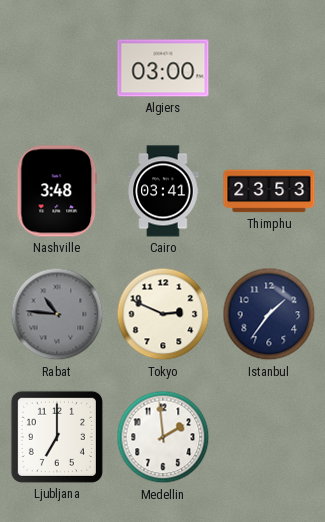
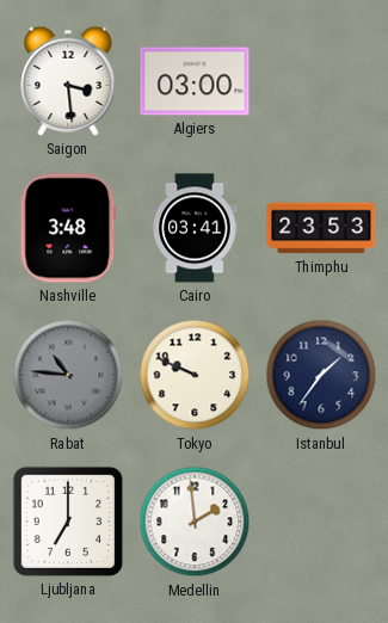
Saigon: none -> 3:29 (68, 81)
Tokyo: 2:49 -> 9:49 (195, 375)
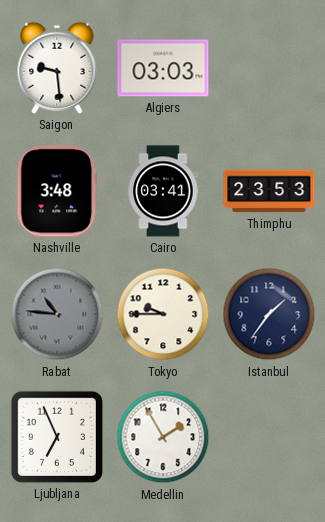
Saigon: 3:29 -> 9:29 (57, 68)
Algiers: 03:00 -> 03:03 (163, 68)
Tokyo: 9:49 -> 9:45 (163, 314)
Ljubljana: 7:00 -> 6:56 (57, 437)
Medellin: 1:59 -> 1:55 (163, 437)
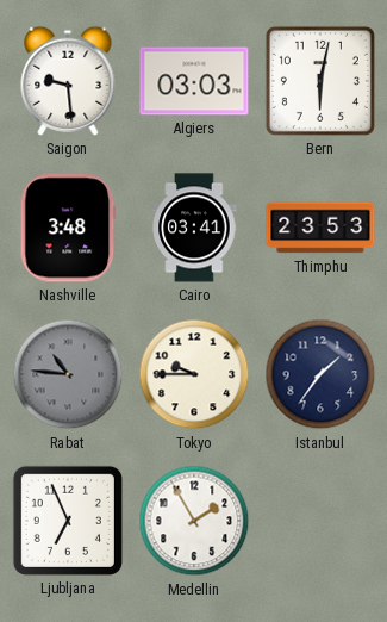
Bern: none -> 6:02 (320, 81)
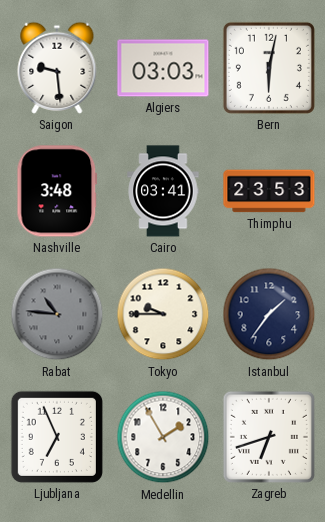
Zagreb: none -> 6:42 (269, 437)
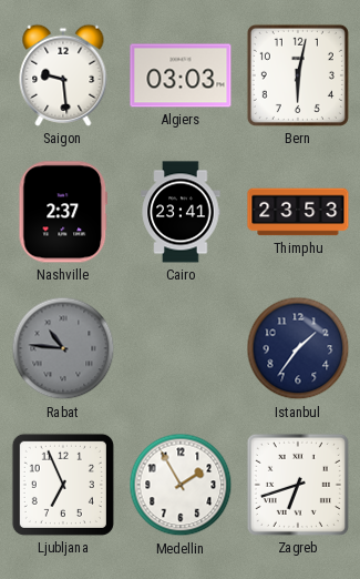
Nashville: 3:48 -> 2:37 (63, 212)
Cairo: 03:41 -> 23:41 (181, 212)
Tokyo: 9:45 -> none (163, 314)
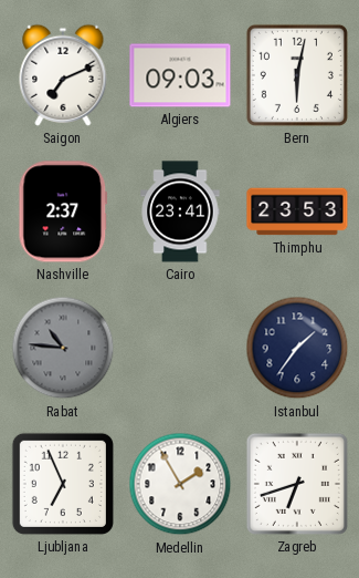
Saigon: 9:29 -> 7:11 (63, 75)
Algiers: 03:03 -> 09:03 (180, 75)
